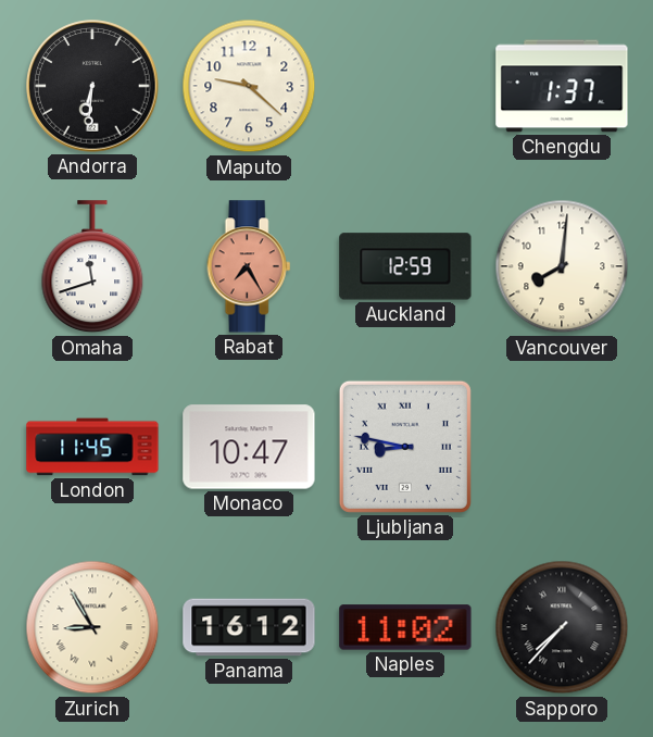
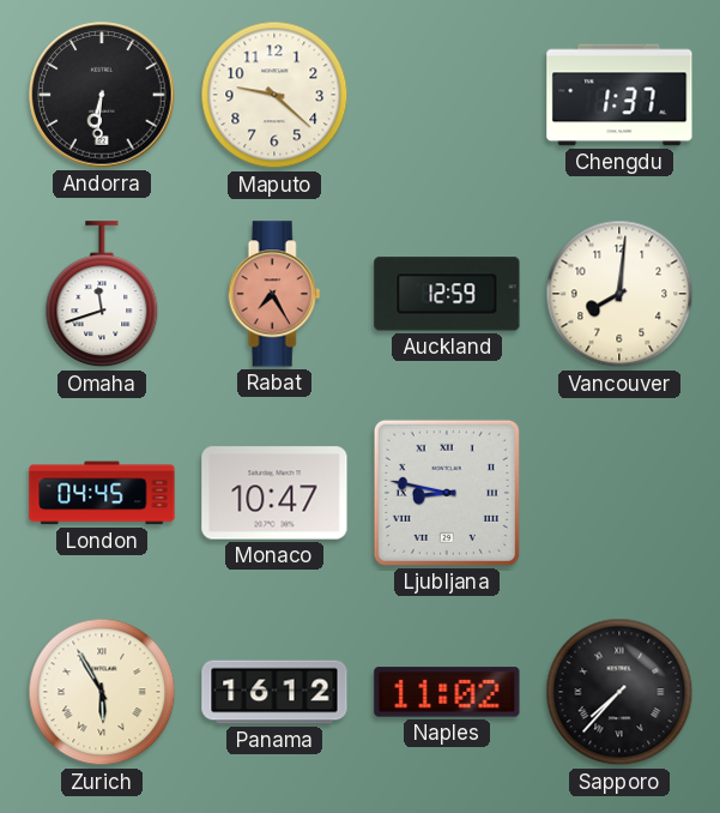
London: 11:45 -> 04:45 (102, 493)
Zurich: 8:55 -> 5:55 (102, 692)
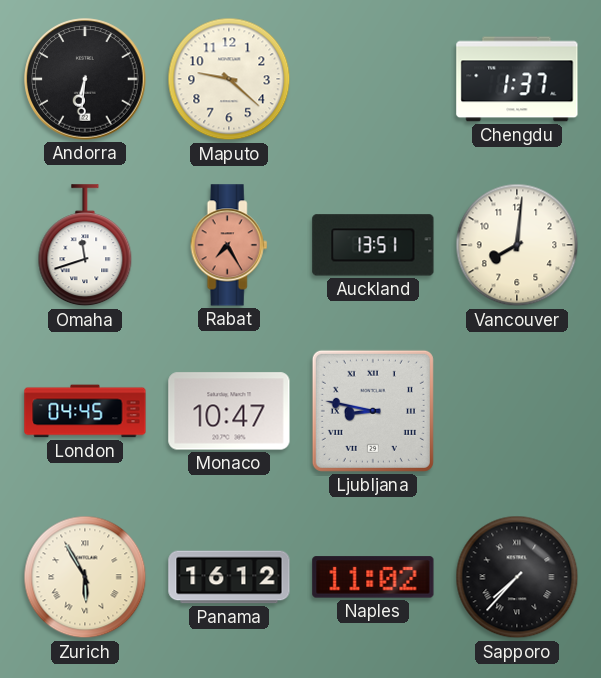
Auckland: 12:59 -> 13:51 (373, 245)
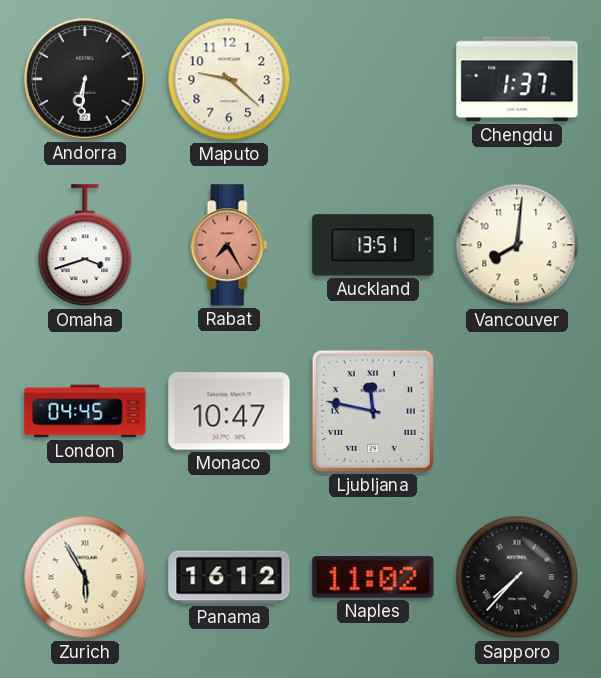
Omaha: 11:42 -> 3:42 (85, 246)
Ljubljana: 8:47 -> 11:47 (373, 411)
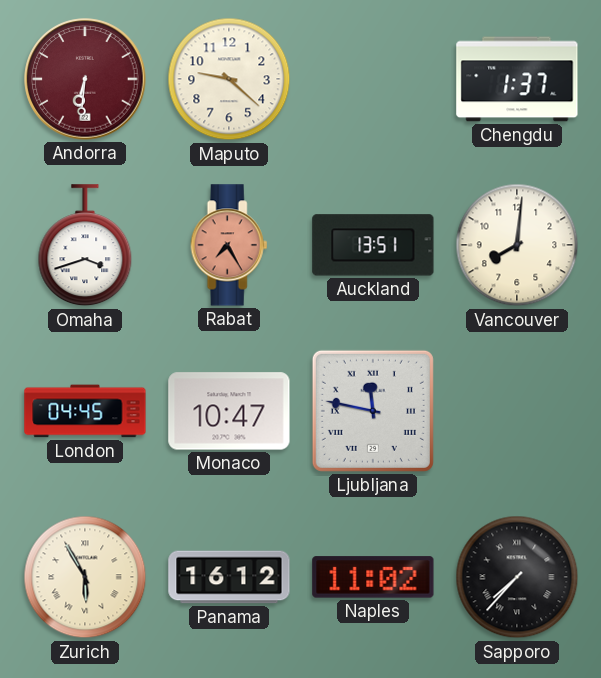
Andorra dial: black -> burgundy (85, 79)
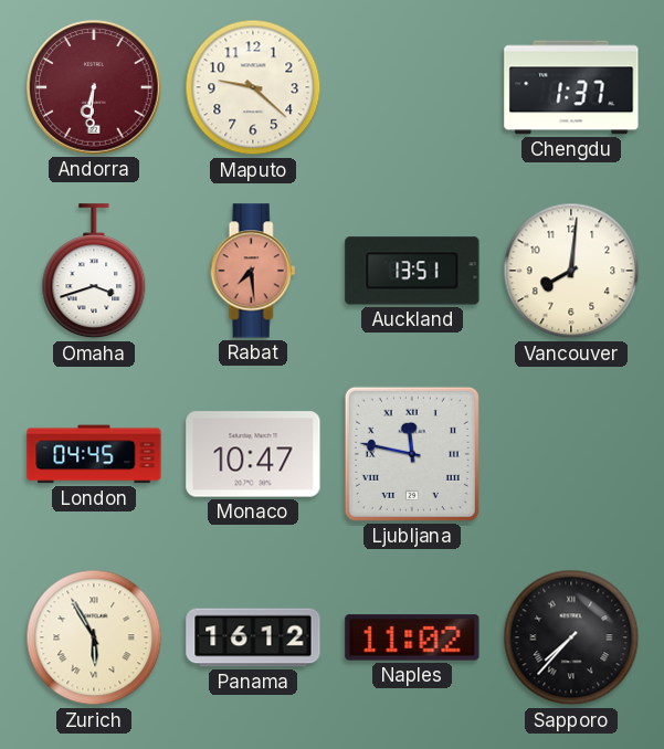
Rabat: 7:25 -> 7:29 (253, 271)
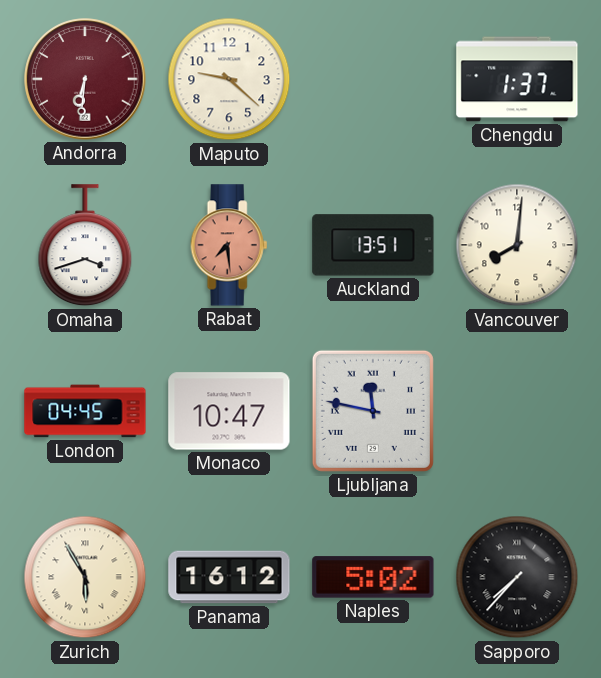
Naples: 11:02 -> 5:02 (373, 577)
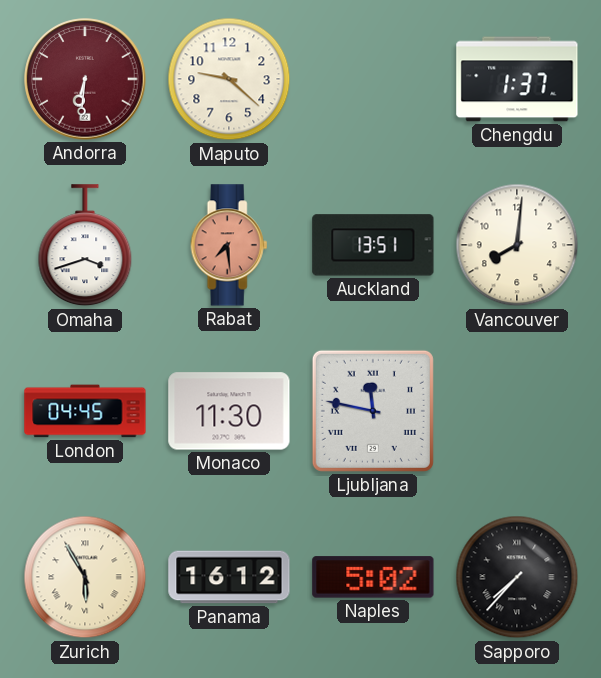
Monaco: 10:47 -> 11:30 (229, 411)
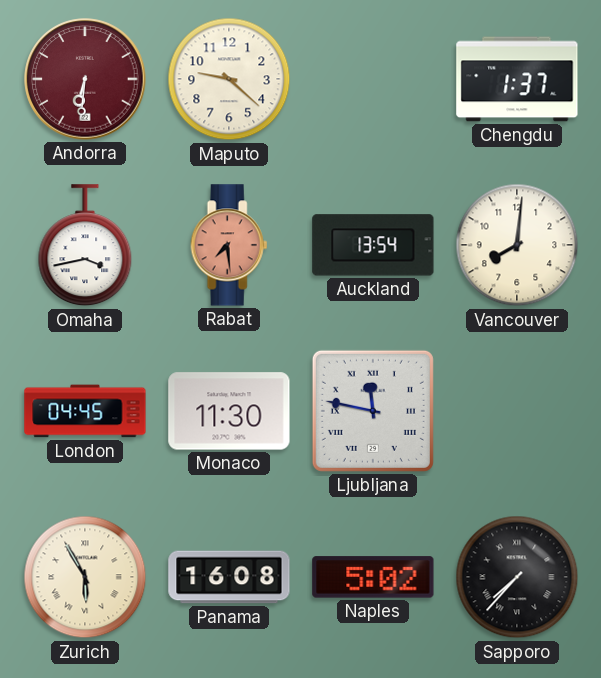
Omaha: 3:42 -> 3:43 (85, 246)
Auckland: 13:51 -> 13:54 (373, 245)
Panama: 16:12 -> 16:08 (229, 577)
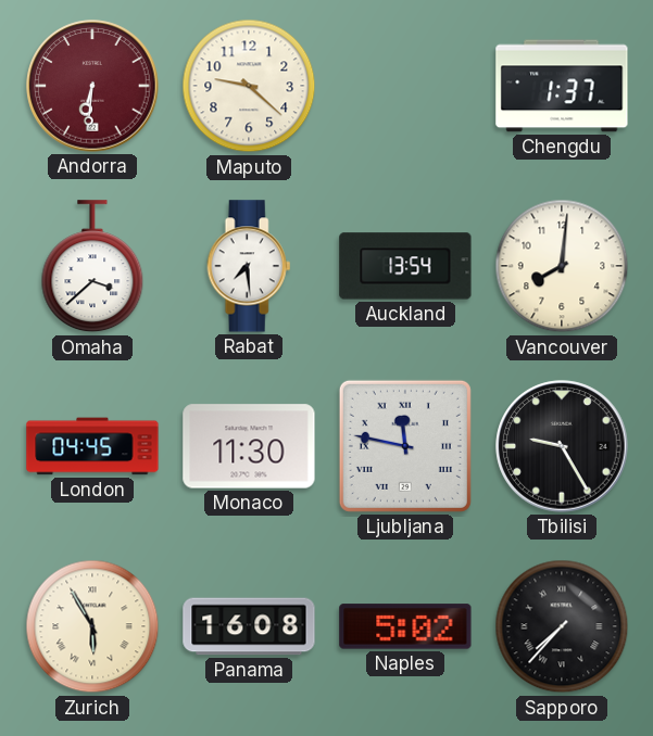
Omaha: 3:43 -> 3:38 (92, 267)
Rabat dial: salmon -> white (249, 266)
Tbilisi: none -> 9:25 (562, 446)
